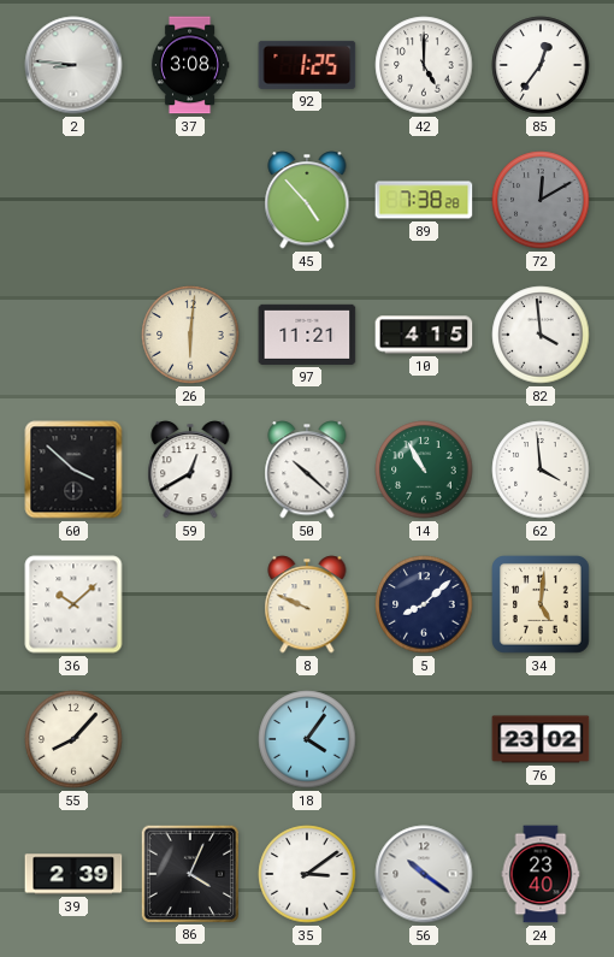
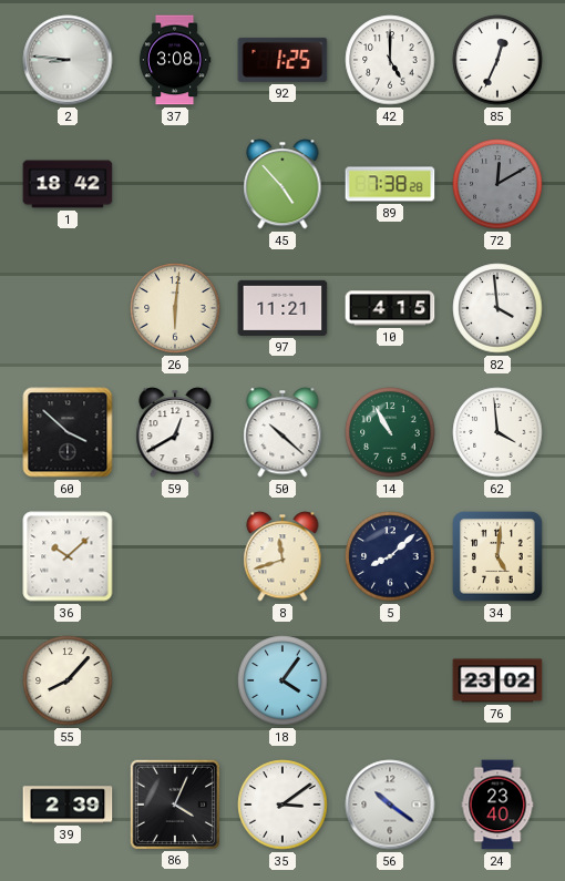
85: 12:36 -> 12:34 (497, 60)
1: none -> 18:42 (68, 184)
8: 9:49 -> 11:42 (282, 556)
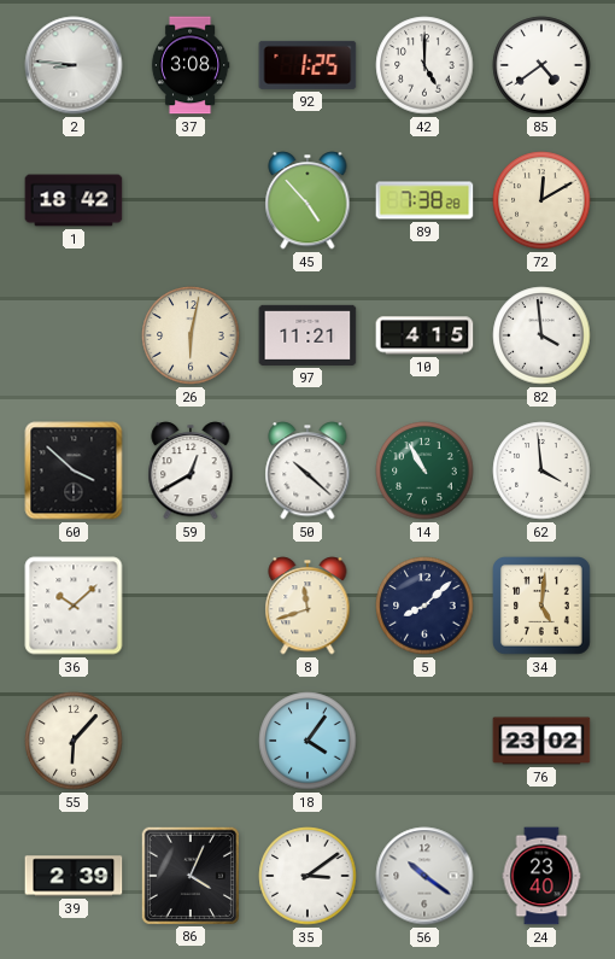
85: 12:34 -> 4:39 (541, 65)
72 dial: grey -> cream (541, 200)
26: 6:01 -> 6:02 (191, 335)
55: 8:07 -> 6:07 (74, 741)
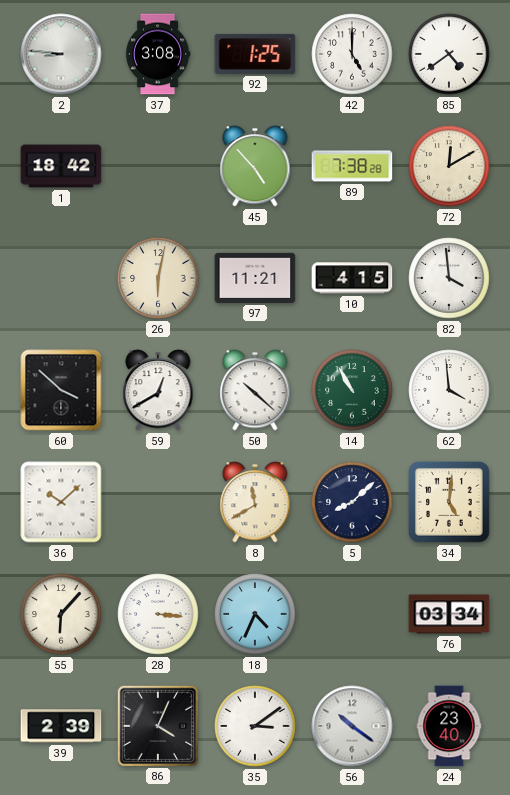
8: 11:42 -> 11:40 (255, 502)
28: none -> 3:16 (158, 614)
18: 4:06 -> 4:34 (255, 614)
76: 23:02 -> 03:34 (449, 614)
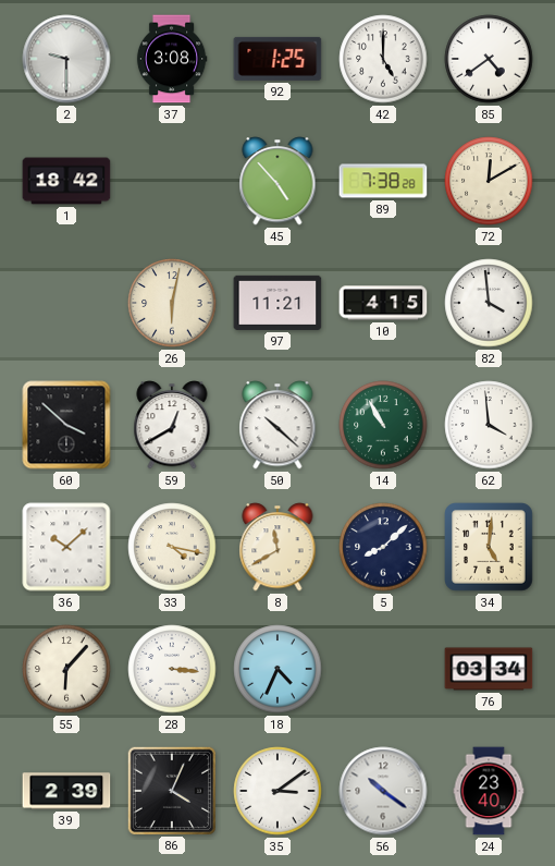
2: 8:46 -> 9:30 (66, 59)
33: none -> 4:17 (172, 547)
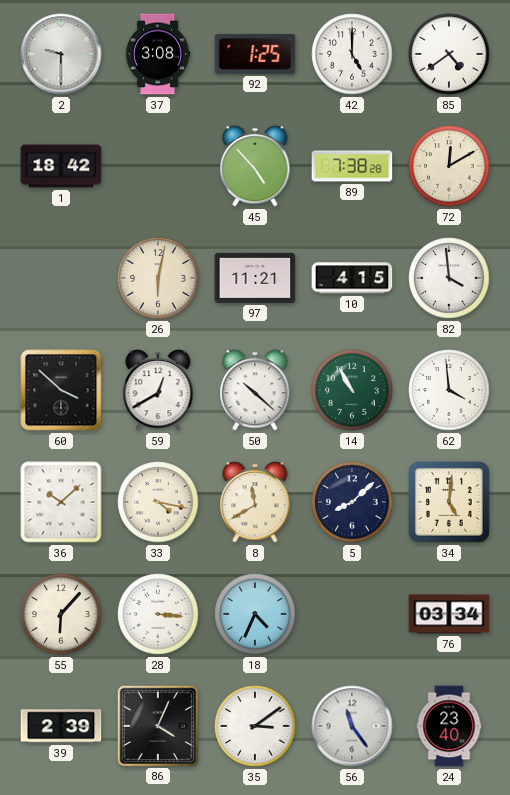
56: 10:21 -> 11:24 (352, 726)
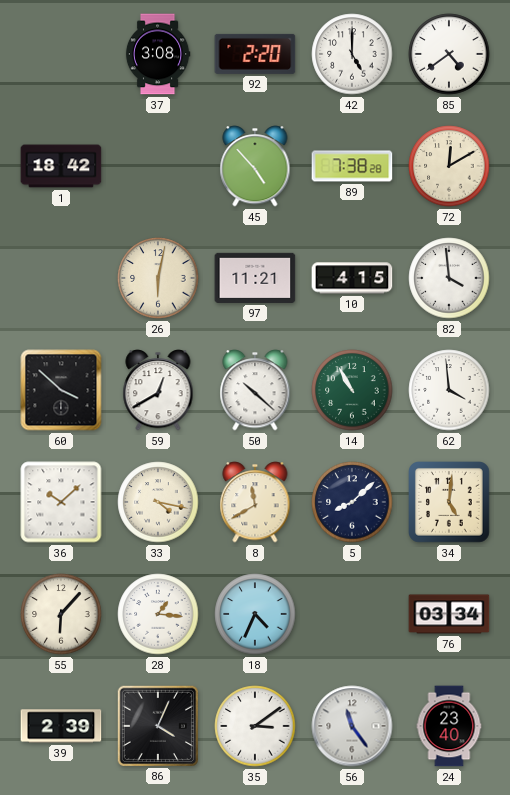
2: 9:30 -> none (61, 54)
92: 1:25 -> 2:20 (255, 54)
28: 3:16 -> 1:16 (158, 614)
